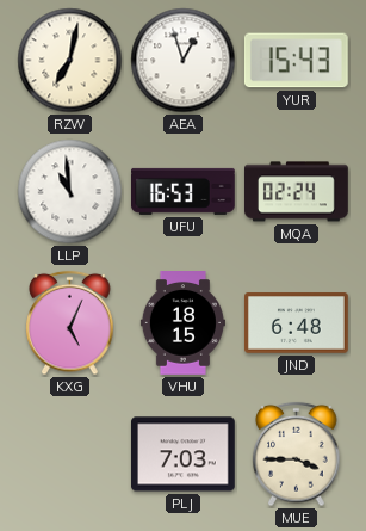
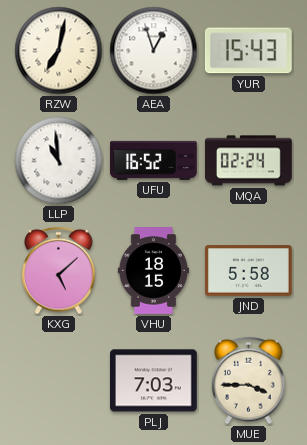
UFU: 16:53 -> 16:52 (154, 160)
KXG: 5:04 -> 5:08 (59, 271)
JND: 6:48 -> 5:58 (249, 271)
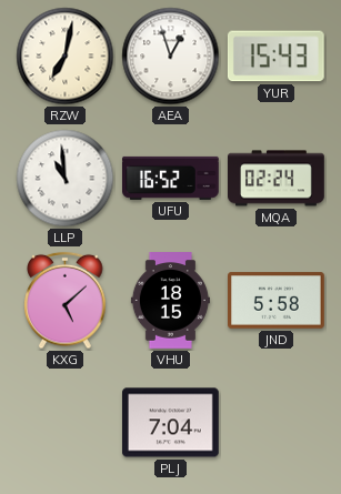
PLJ: 7:03 -> 7:04 (171, 423)
MUE: 3:45 -> none (249, 381)
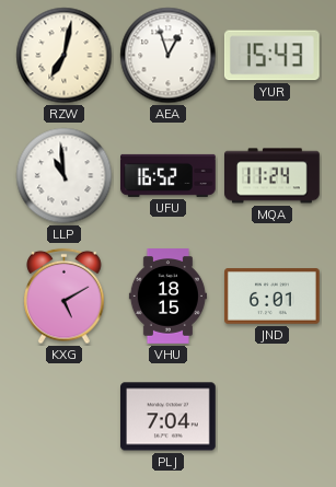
MQA: 02:24 -> 11:24 (273, 176)
KXG: 5:08 -> 5:10 (65, 297)
JND: 5:58 -> 6:01 (273, 297)
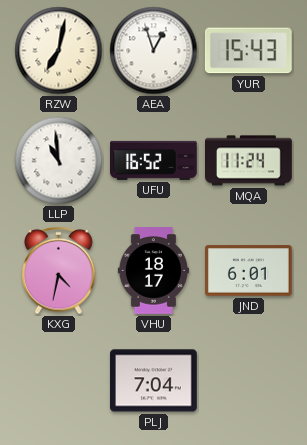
KXG: 5:10 -> 4:32 (59, 271)
VHU: 18:15 -> 18:17 (153, 271)
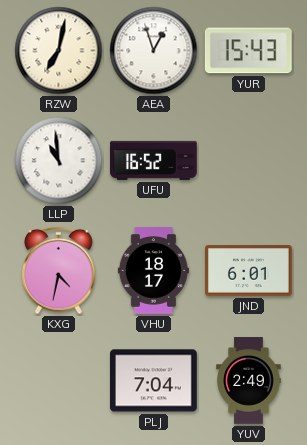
MQA: 11:24 -> none (249, 161)
YUV: none -> 2:49 (249, 381)
